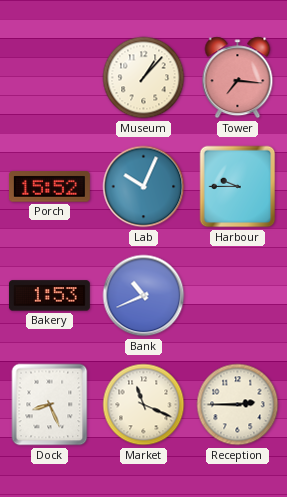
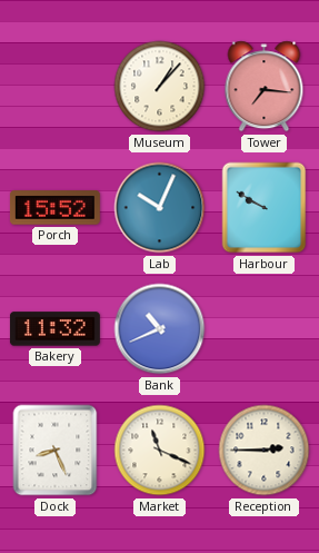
Harbour: 9:45 -> 9:50 (265, 208)
Bakery: 1:53 -> 11:32 (54, 329)
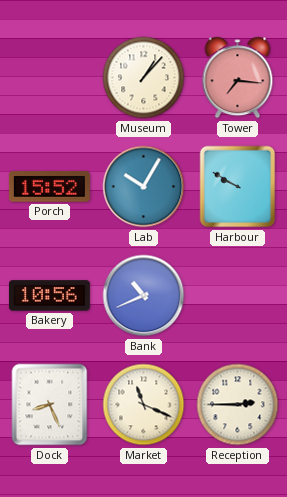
Lab: 10:04 -> 10:05 (144, 187)
Bakery: 11:32 -> 10:56 (49, 296)
